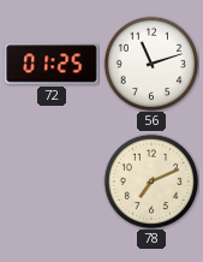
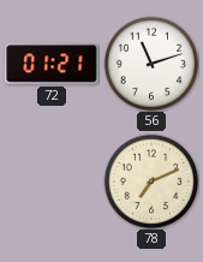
72: 01:25 -> 01:21 (52, 64)
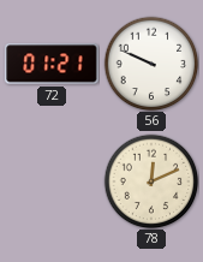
56: 11:12 -> 9:49 (151, 64)
78: 7:11 -> 12:11 (151, 181)
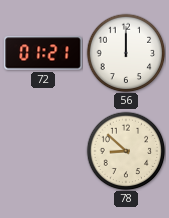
56: 9:49 -> 12:00 (126, 53)
78: 12:11 -> 8:52 (126, 151)
